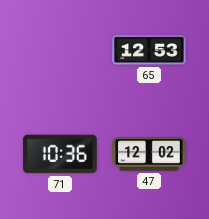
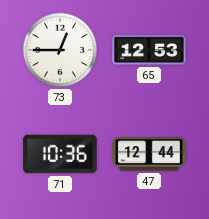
73: none -> 12:45 (60, 50)
47: 12:02 -> 12:44 (149, 154)
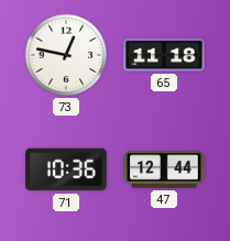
73: 12:45 -> 12:47 (66, 55)
65: 12:53 -> 11:18 (164, 55)
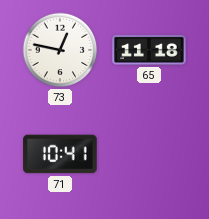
71: 10:36 -> 10:41 (60, 154)
47: 12:44 -> none (164, 169)
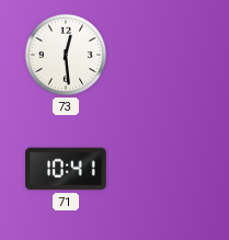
73: 12:47 -> 12:29 (66, 55)
65: 11:18 -> none (149, 50)
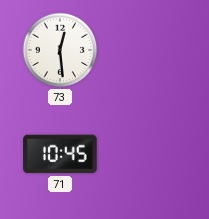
71: 10:41 -> 10:45 (60, 154)
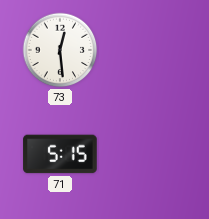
71: 10:45 -> 5:15 (60, 154)
